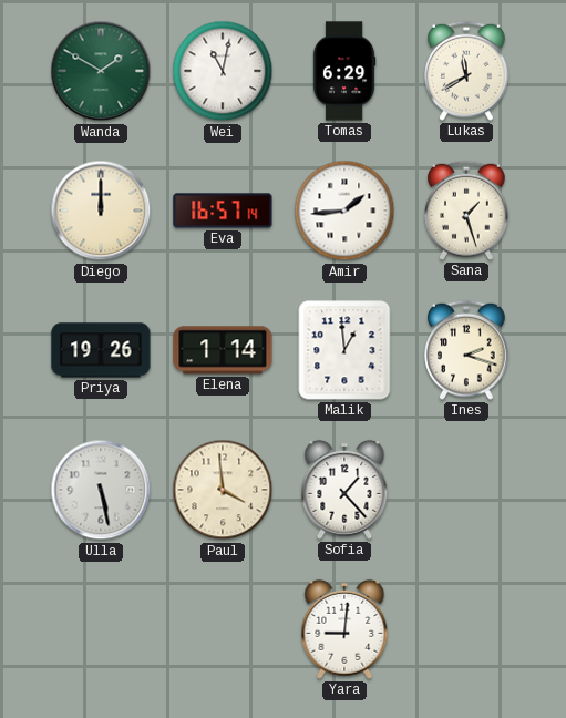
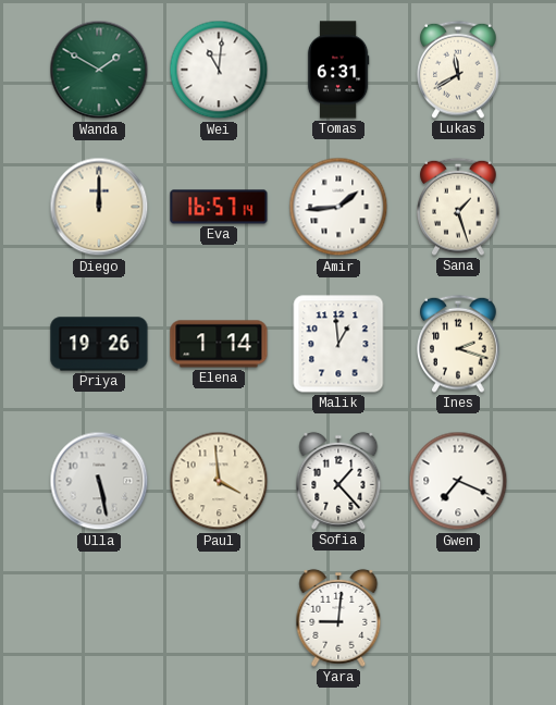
Wei: 11:02 -> 11:01 (219, 70)
Tomas: 6:29 -> 6:31 (338, 70)
Gwen: none -> 7:19 (458, 481)
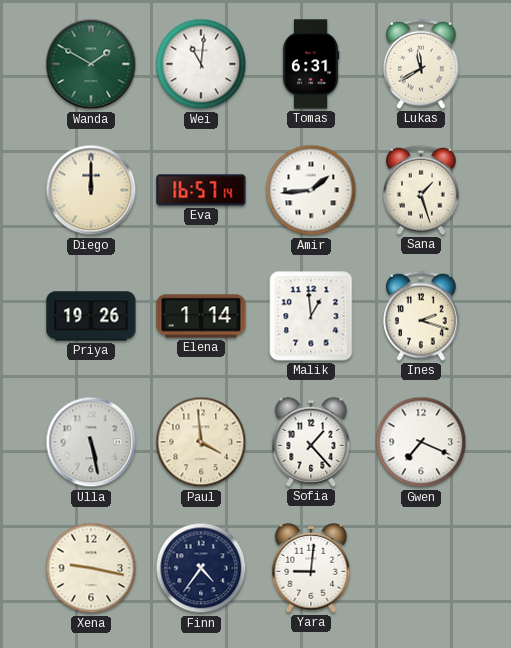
Xena: none -> 9:17 (91, 568)
Finn: none -> 4:36 (201, 568)
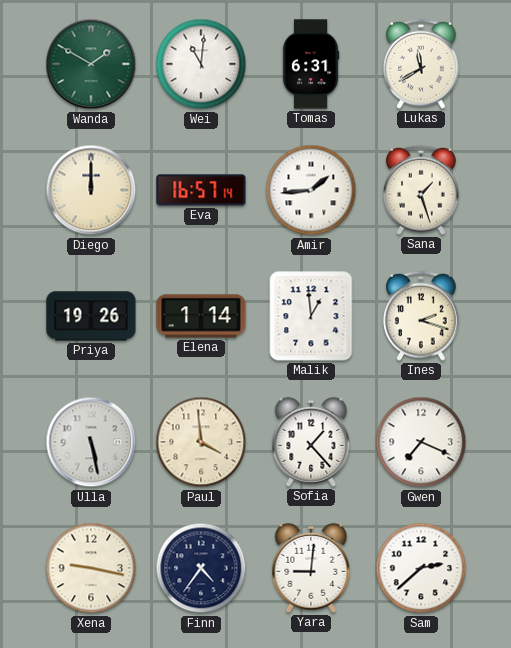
Sam: none -> 2:38 (421, 568)
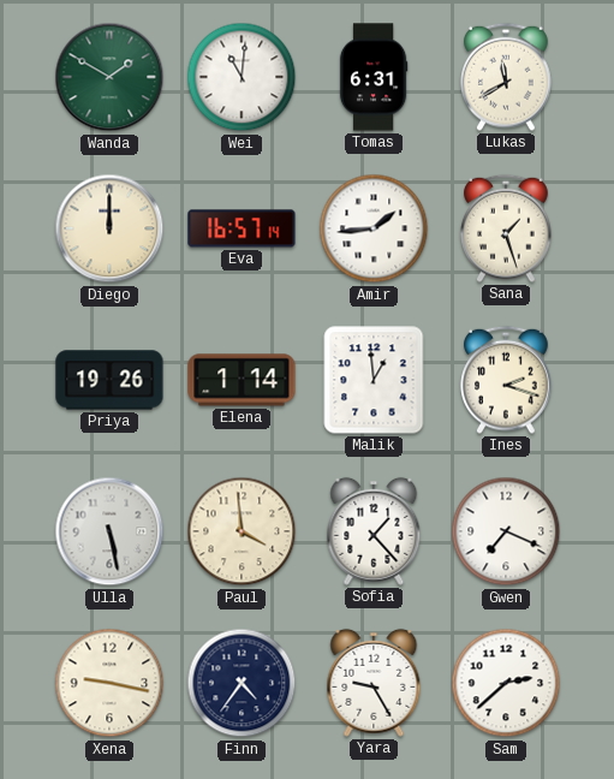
Yara: 9:01 -> 9:25 (374, 683)
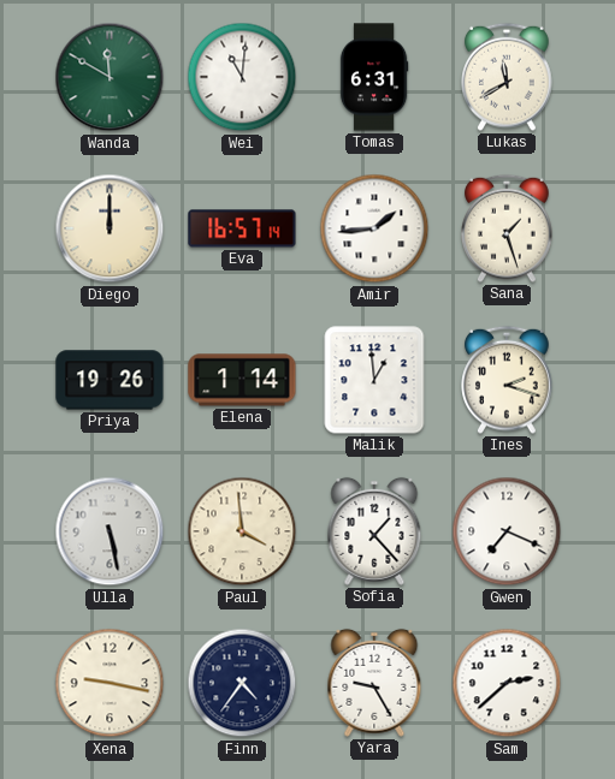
Wanda: 1:50 -> 11:50 (110, 77)
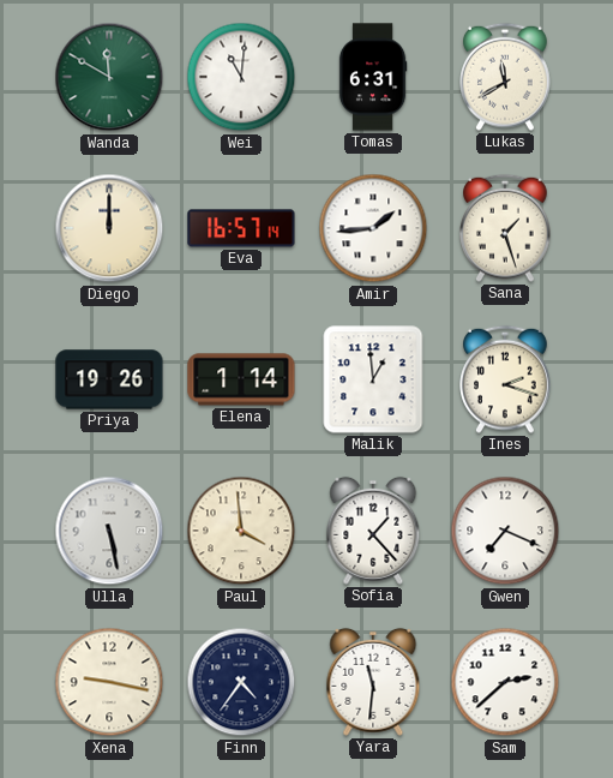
Yara: 9:25 -> 11:31 (373, 682)
